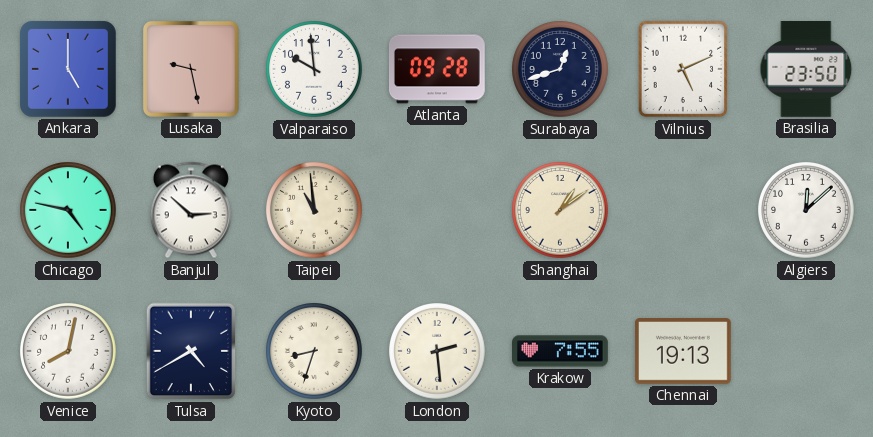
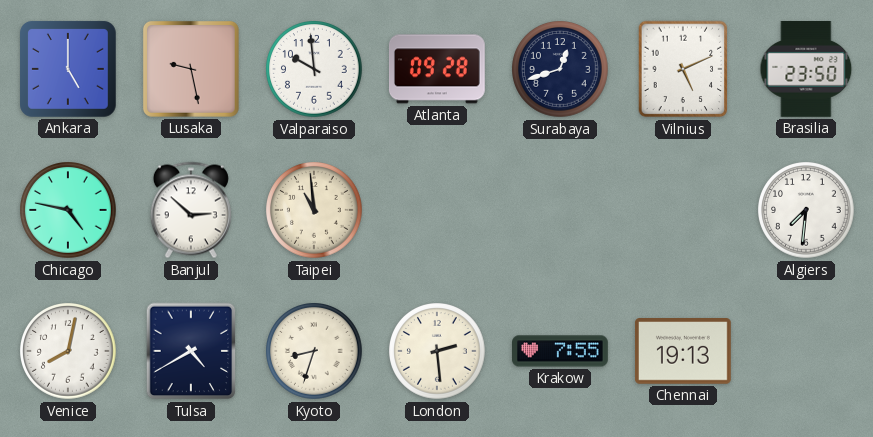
Shanghai: 1:09 -> none (560, 210)
Algiers: 12:08 -> 7:31 (806, 210)
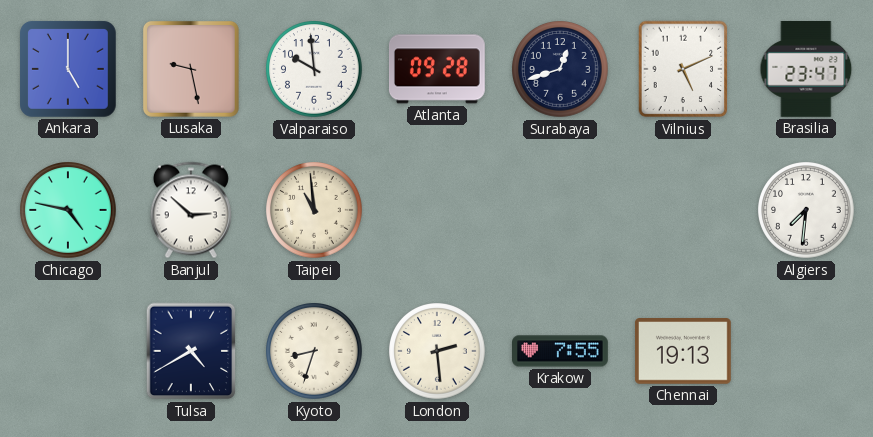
Brasilia: 23:50 -> 23:47 (806, 70)
Venice: 8:02 -> none (68, 351)
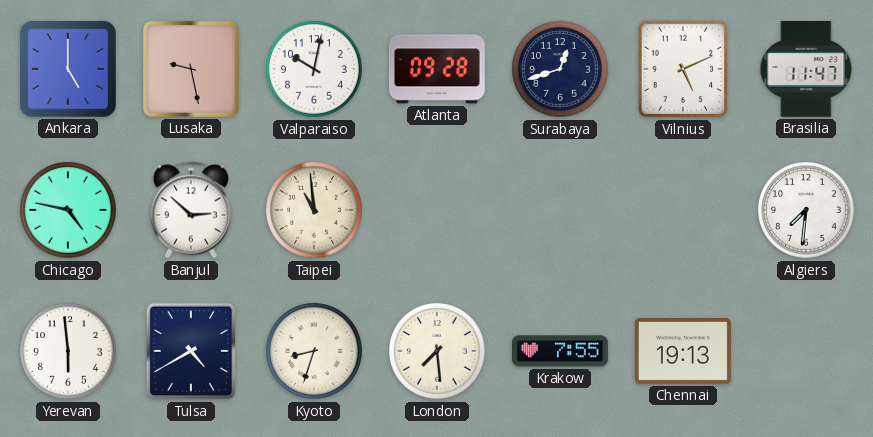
Valparaiso: 9:59 -> 10:02 (314, 69)
Brasilia: 23:47 -> 11:47 (806, 70)
Yerevan: none -> 5:59 (68, 351)
London: 2:29 -> 7:29 (437, 351)
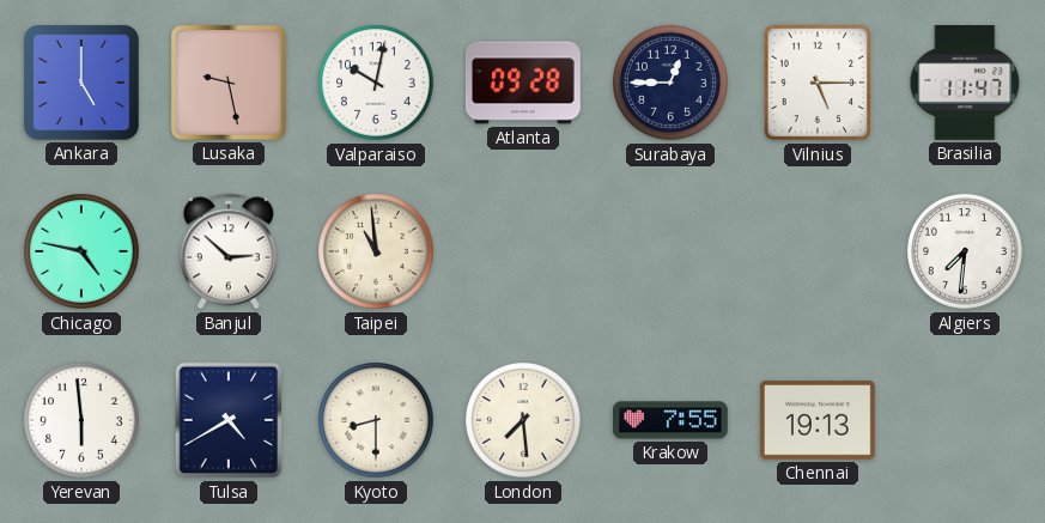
Surabaya: 12:42 -> 12:45 (670, 83)
Vilnius: 5:11 -> 5:15 (818, 83)
Kyoto: 8:33 -> 8:30 (376, 420)
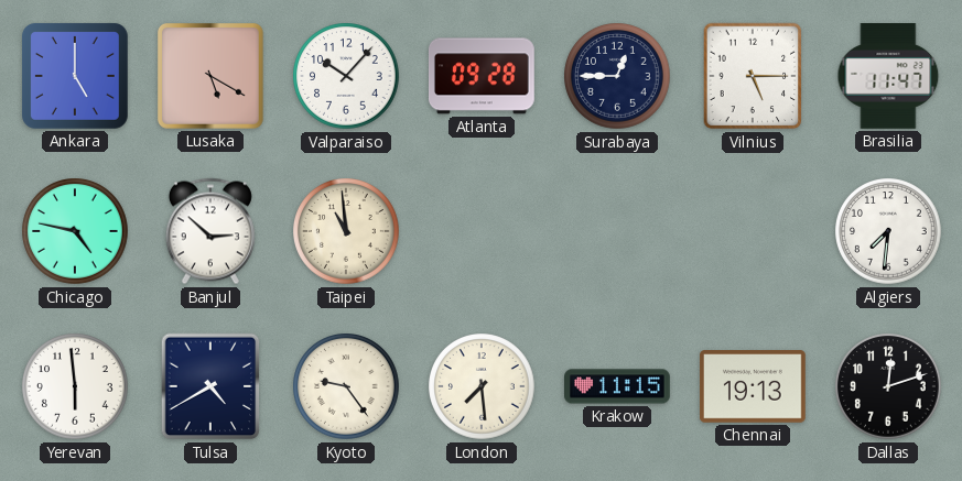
Lusaka: 9:28 -> 5:20 (210, 76)
Valparaiso: 10:02 -> 10:07 (346, 76)
Kyoto: 8:30 -> 9:24 (346, 386)
Krakow: 7:55 -> 11:15 (618, 386)
Dallas: none -> 12:12 (888, 386)
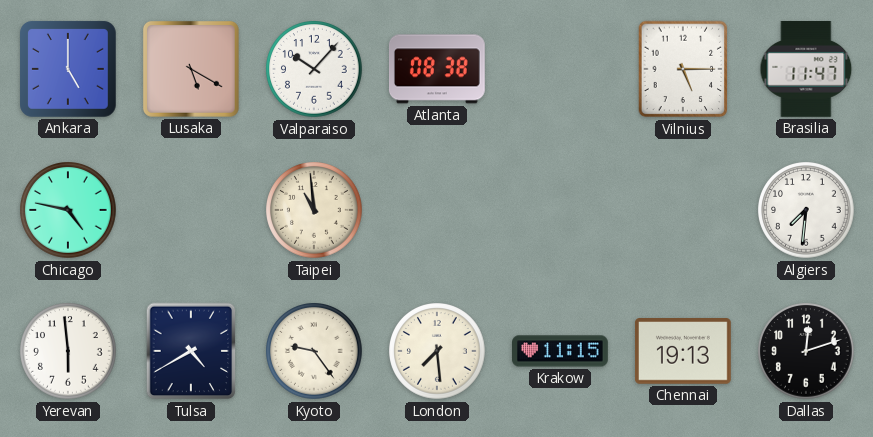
Atlanta: 09:28 -> 08:38 (437, 69)
Surabaya: 12:45 -> none (617, 76)
Banjul: 2:52 -> none (210, 231)
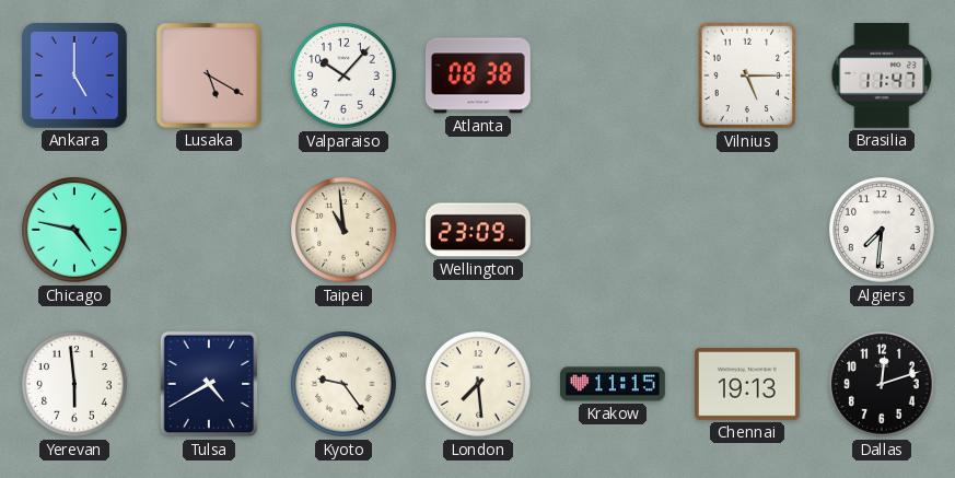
Wellington: none -> 23:09 (479, 230)
